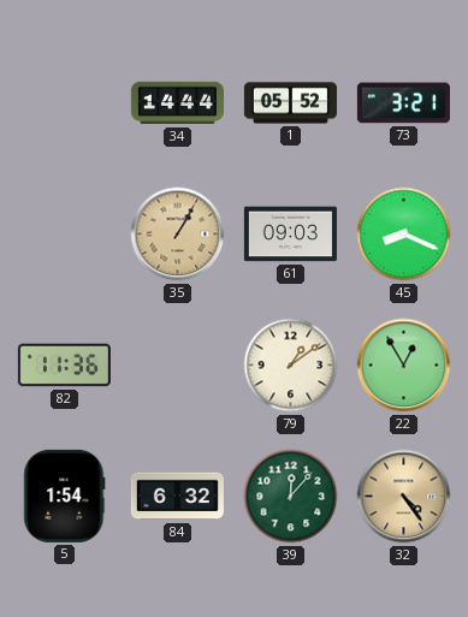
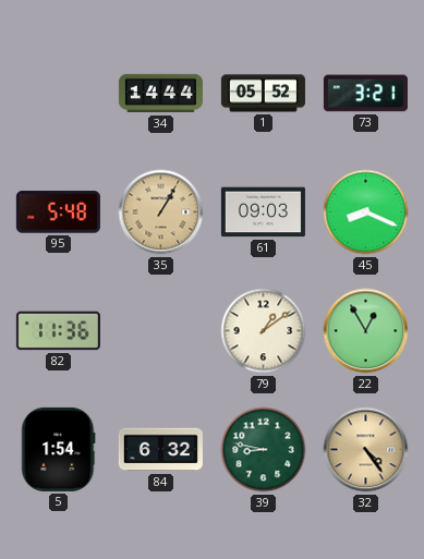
95: none -> 5:48 (58, 212)
39: 12:07 -> 8:47 (264, 450)
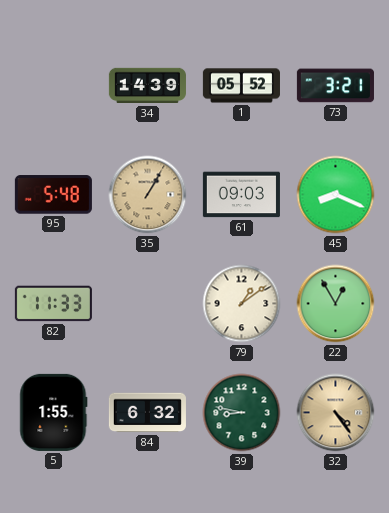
34: 14:44 -> 14:39 (147, 86)
82: 11:36 -> 11:33 (53, 304)
5: 1:54 -> 1:55 (54, 412)
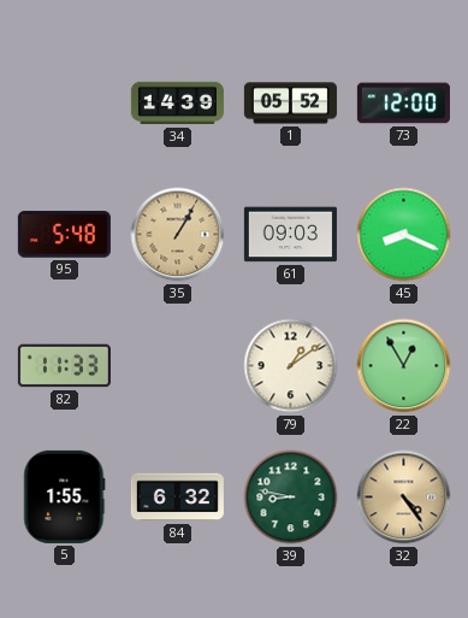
73: 3:21 -> 12:00 (403, 104)
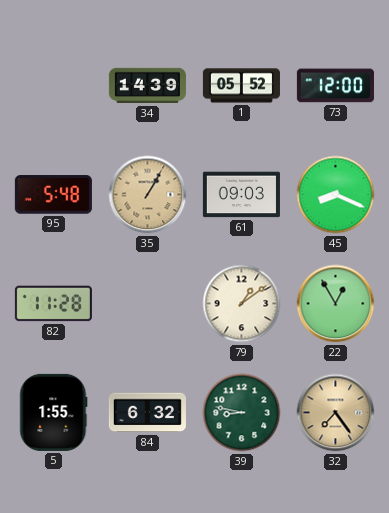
82: 11:33 -> 11:28 (53, 304)
32: 4:24 -> 7:24 (336, 413)
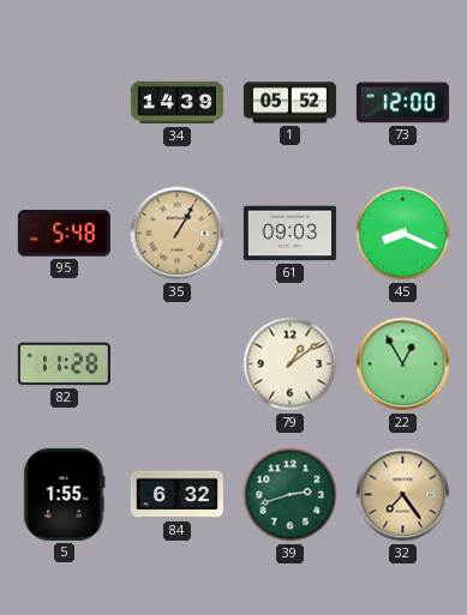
39: 8:47 -> 2:42 (291, 495)
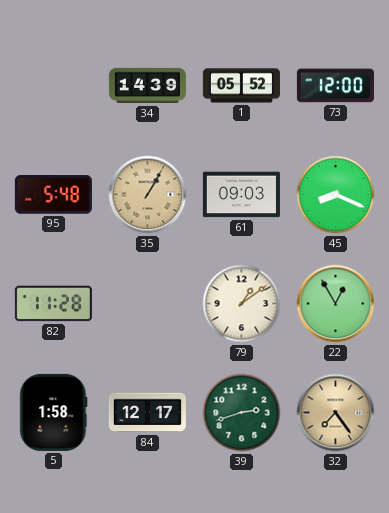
5: 1:55 -> 1:58 (54, 412)
84: 6:32 -> 12:17 (147, 413)
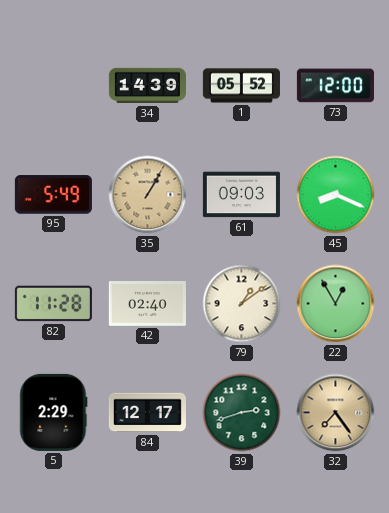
95: 5:48 -> 5:49 (53, 195)
42: none -> 02:40 (147, 304)
5: 1:58 -> 2:29 (54, 412)
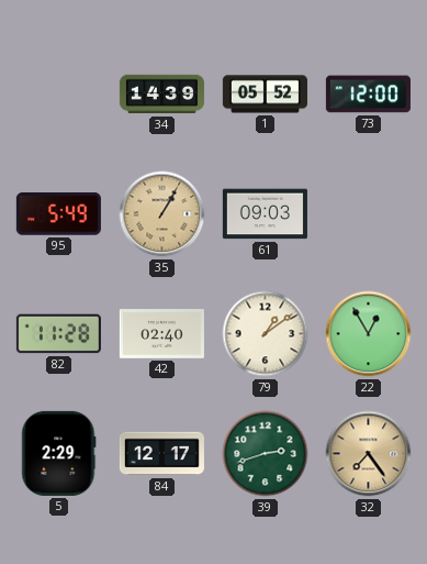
45: 8:19 -> none (336, 195)
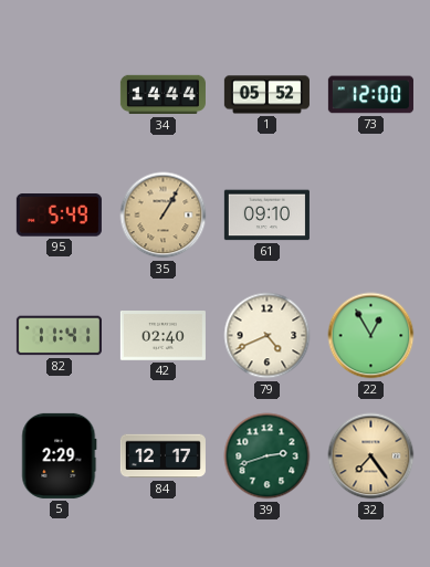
34: 14:39 -> 14:44 (162, 95)
61: 09:03 -> 09:10 (266, 216)
82: 11:28 -> 11:41 (59, 336)
79: 1:09 -> 4:41 (268, 336)
